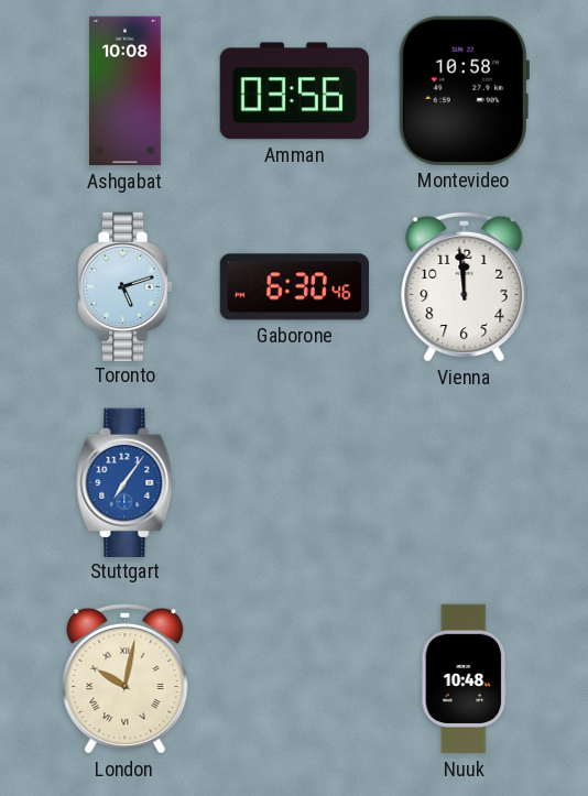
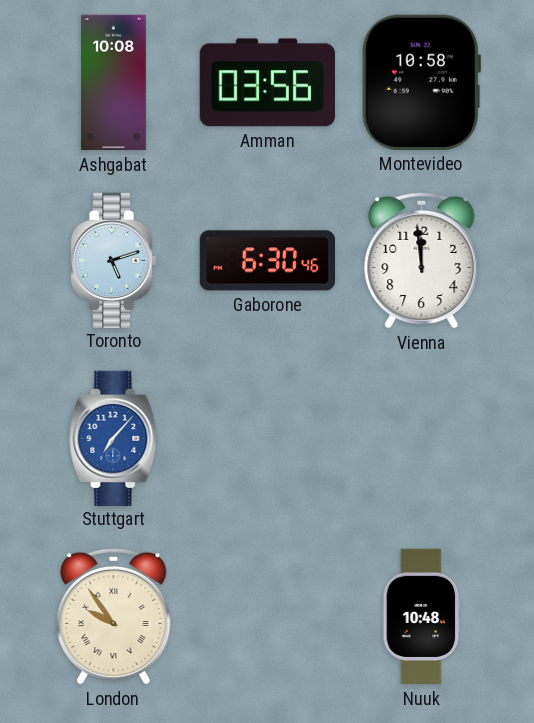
Stuttgart: 7:06 -> 7:07 (114, 438)
London: 10:02 -> 9:54 (114, 616)
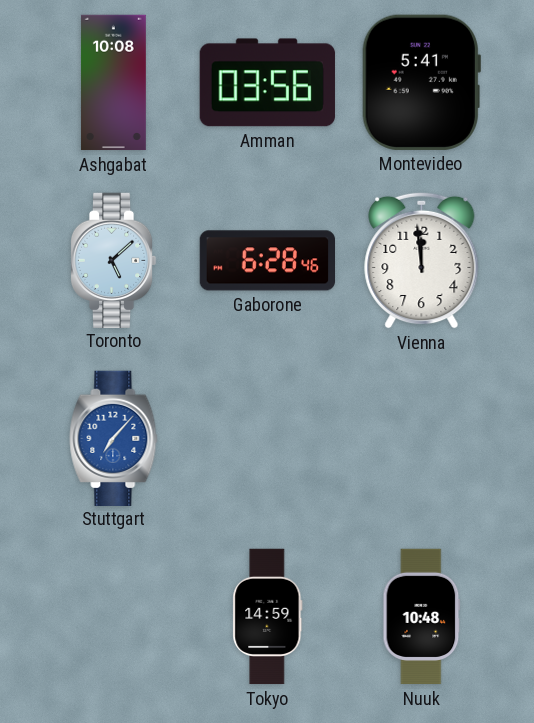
Montevideo: 10:58 -> 5:41 (421, 82)
Toronto: 5:12 -> 5:08 (113, 260)
Gaborone: 6:30 -> 6:28 (267, 261)
London: 9:54 -> none (114, 616)
Tokyo: none -> 14:59 (268, 617)
